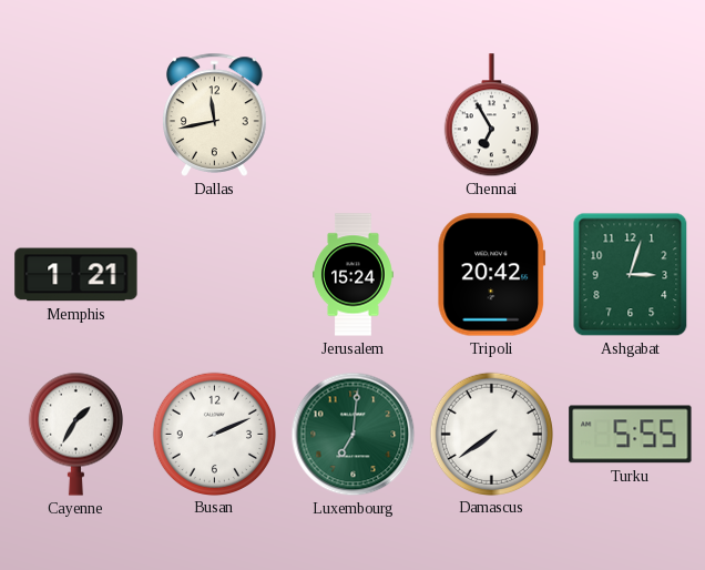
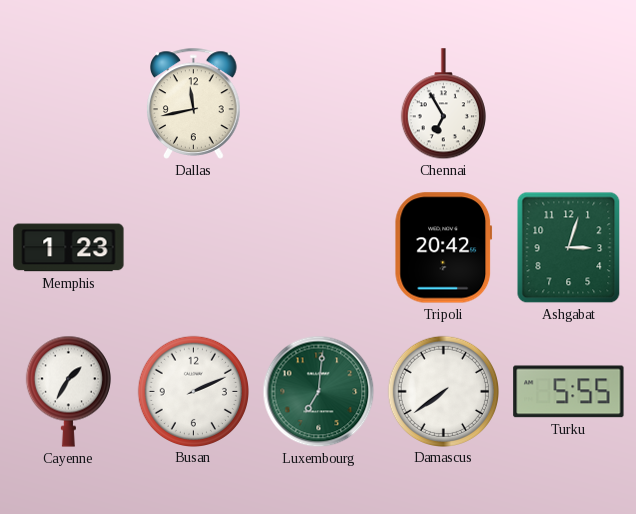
Memphis: 1:21 -> 1:23 (69, 248)
Jerusalem: 15:24 -> none (354, 275)
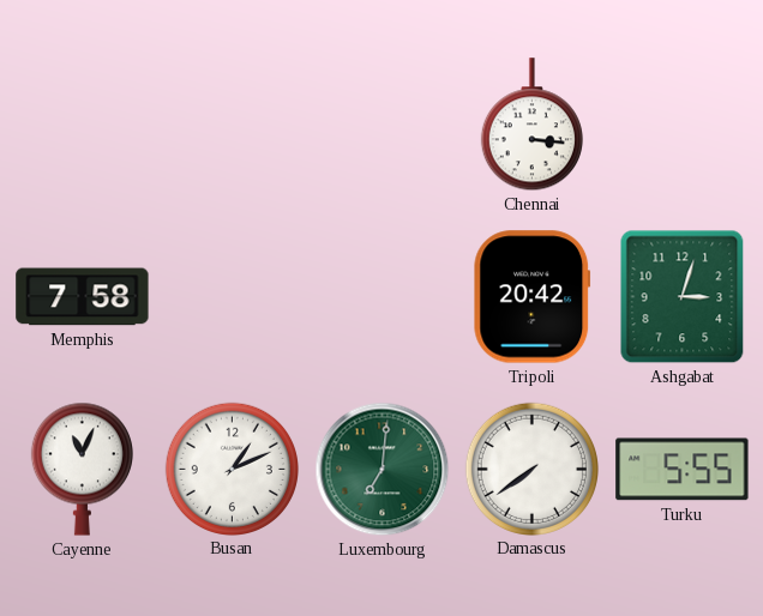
Dallas: 11:43 -> none (194, 103)
Chennai: 6:55 -> 3:16 (531, 125)
Memphis: 1:23 -> 7:58 (83, 297)
Cayenne: 1:35 -> 11:04 (82, 469)
Busan: 2:11 -> 1:11 (232, 469)
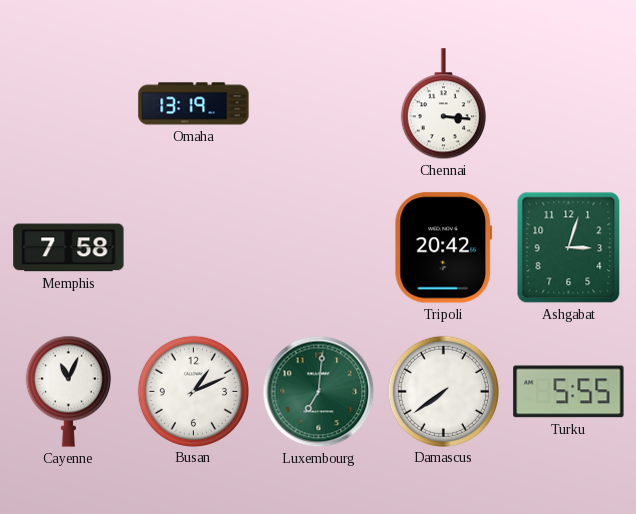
Omaha: none -> 13:19 (194, 104)
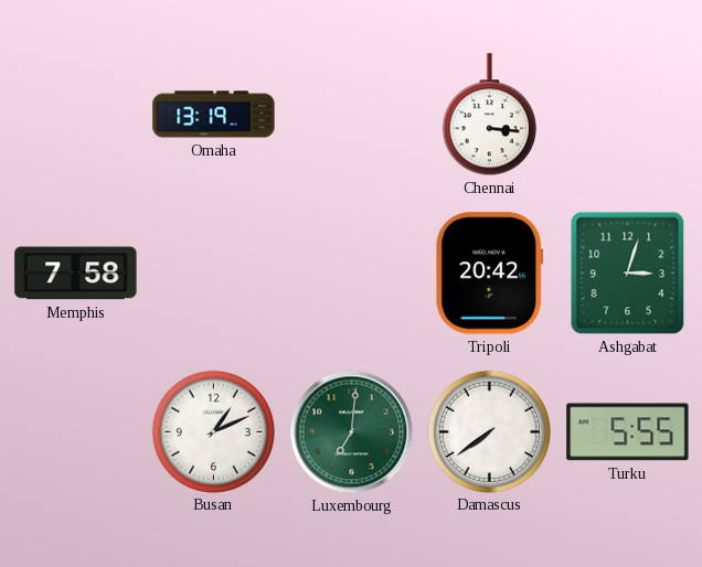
Cayenne: 11:04 -> none (68, 391)
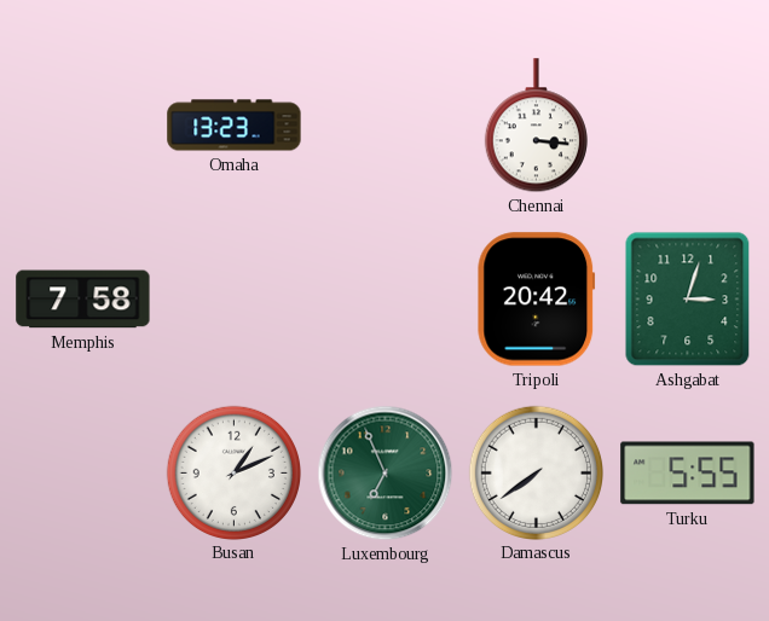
Omaha: 13:19 -> 13:23 (235, 126)
Luxembourg: 7:01 -> 6:56 (386, 474)
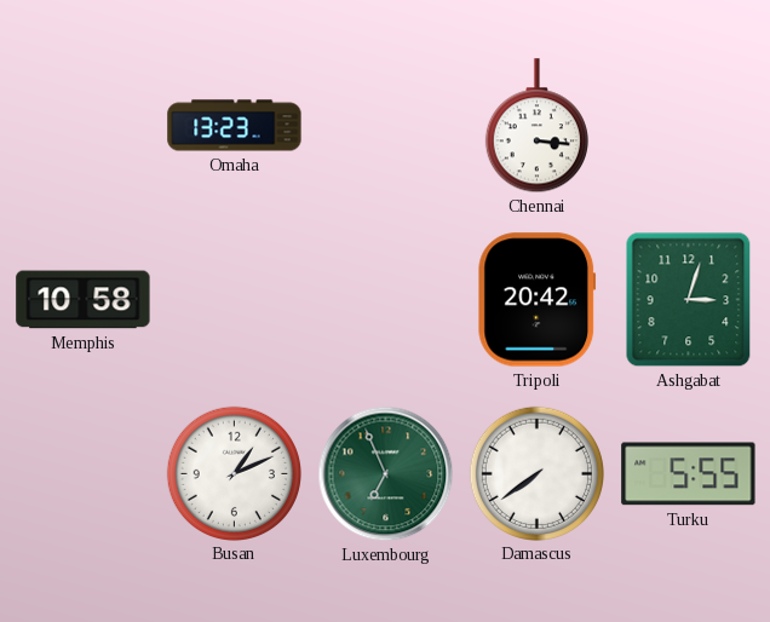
Memphis: 7:58 -> 10:58 (84, 300)
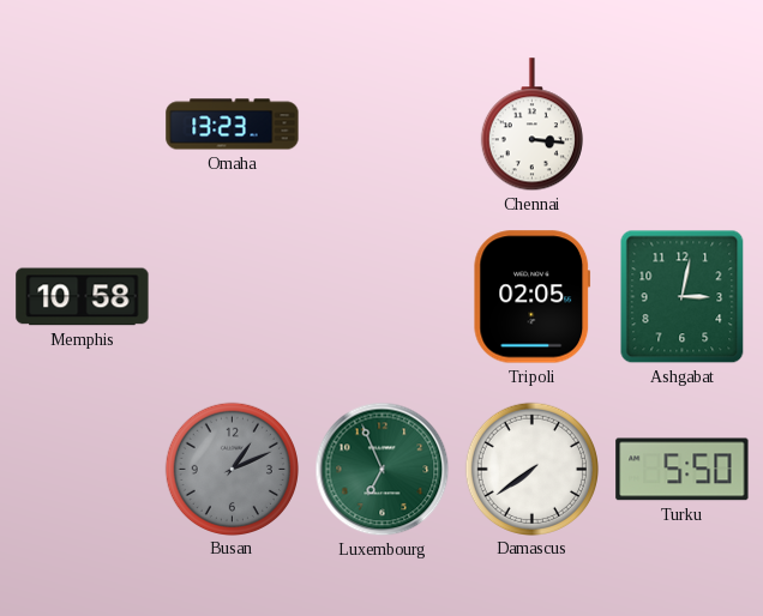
Tripoli: 20:42 -> 02:05 (533, 297)
Ashgabat: 3:03 -> 3:02 (683, 297)
Busan dial: white -> grey (232, 469)
Turku: 5:55 -> 5:50 (683, 470)
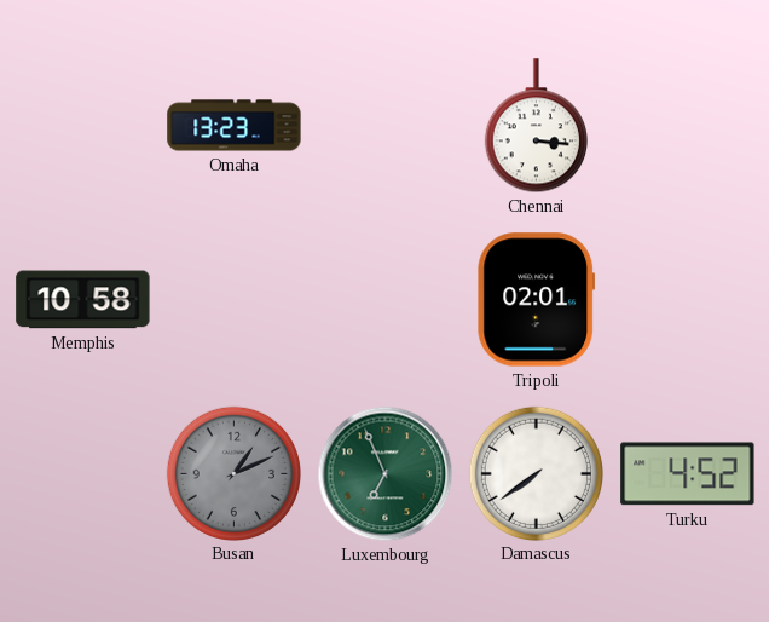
Tripoli: 02:05 -> 02:01 (537, 300)
Ashgabat: 3:02 -> none (683, 297)
Turku: 5:50 -> 4:52 (688, 474)
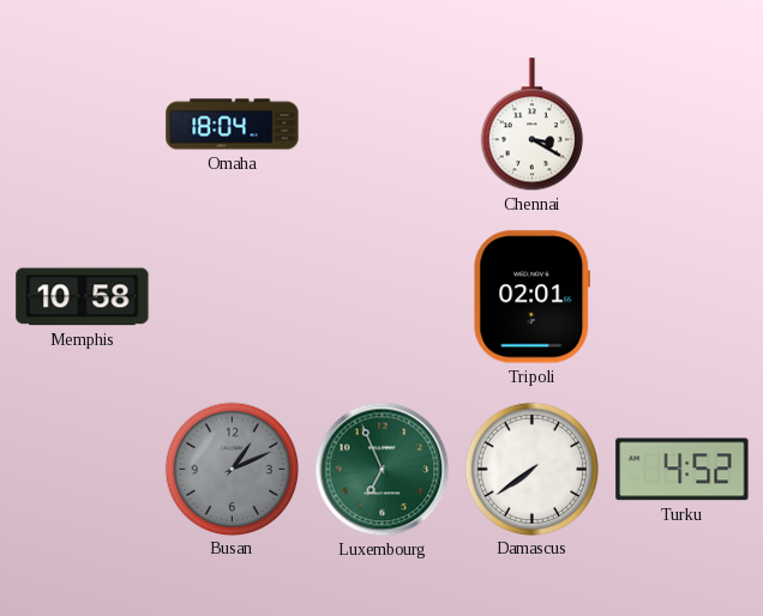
Omaha: 13:23 -> 18:04 (233, 125)
Chennai: 3:16 -> 3:20 (531, 125)
